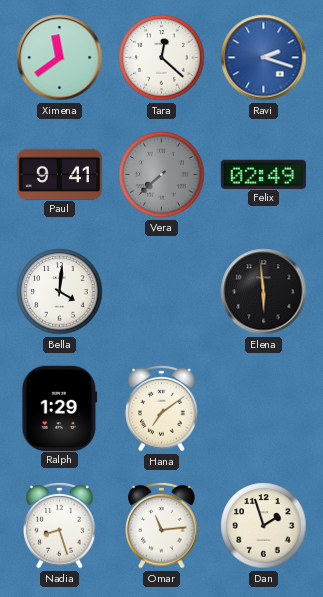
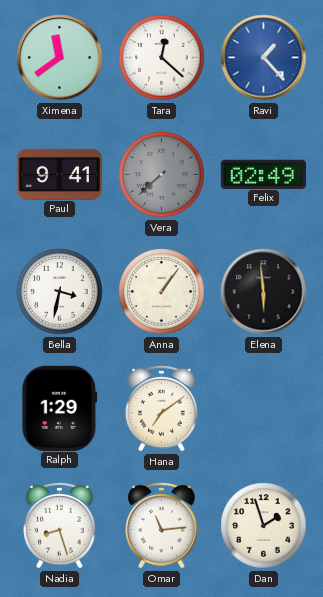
Ravi: 2:18 -> 1:23 (264, 58)
Bella: 4:01 -> 3:32 (60, 292)
Anna: none -> 1:06 (162, 292)
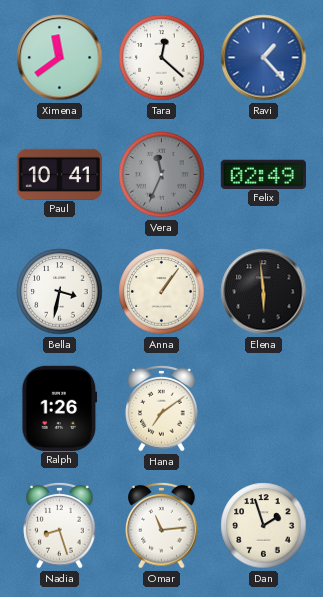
Paul: 9:41 -> 10:41 (59, 174)
Vera: 7:38 -> 11:34 (162, 175)
Ralph: 1:29 -> 1:26 (60, 408)
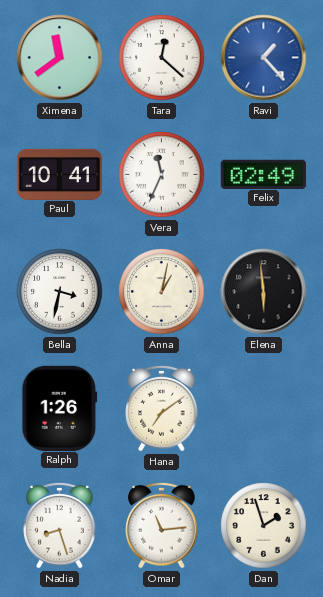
Vera dial: grey -> white (162, 175)
Anna: 1:06 -> 1:02 (162, 292)
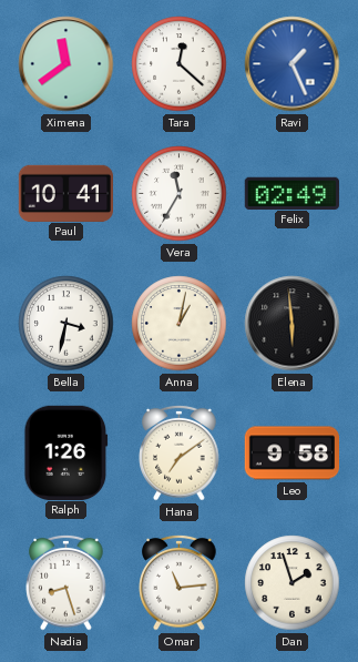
Ravi: 1:23 -> 1:26 (293, 64)
Vera: 11:34 -> 11:35 (180, 194)
Leo: none -> 9:58 (291, 454)
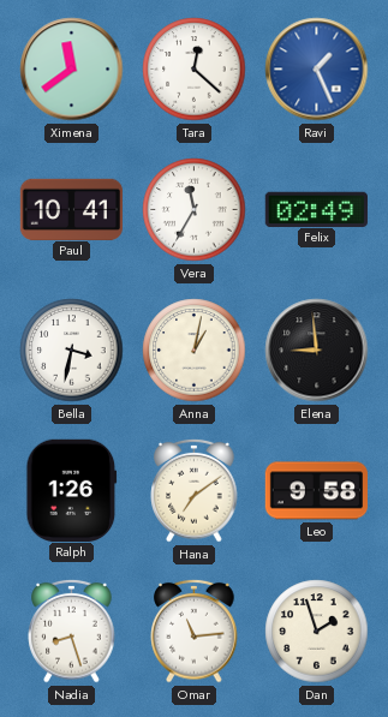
Elena: 5:59 -> 8:59 (317, 351)
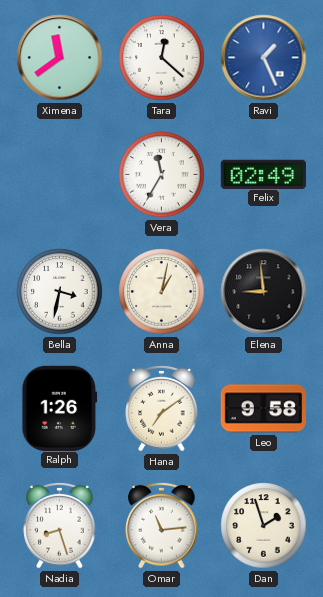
Paul: 10:41 -> none (71, 209)
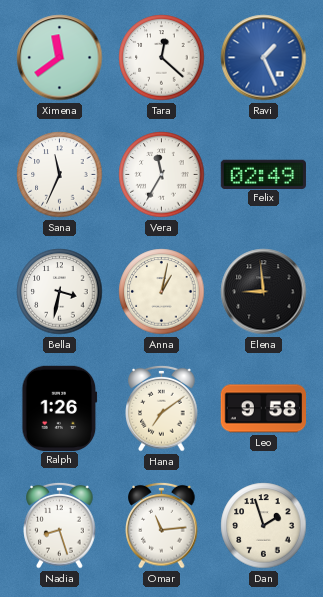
Sana: none -> 11:34 (60, 175)
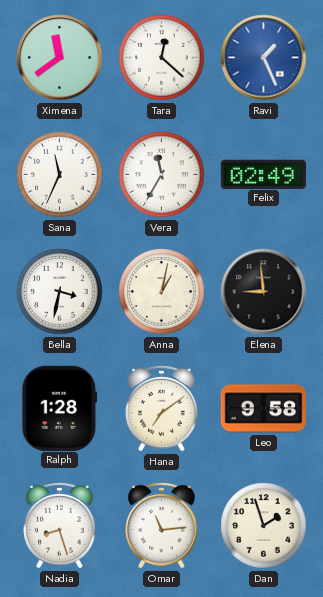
Ralph: 1:26 -> 1:28 (60, 408)
